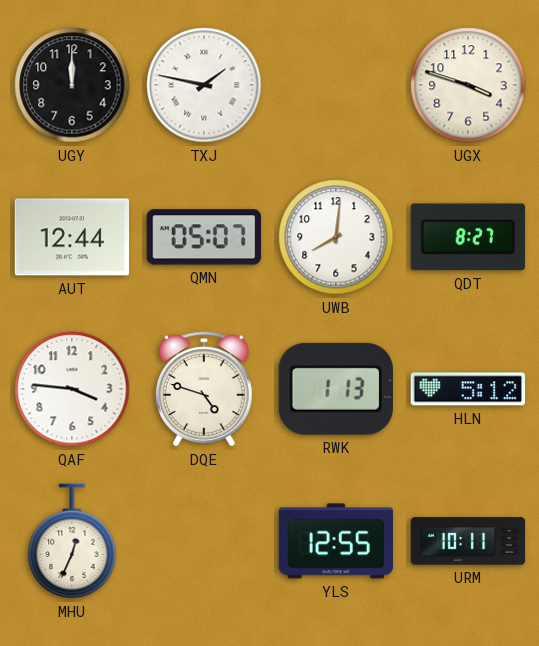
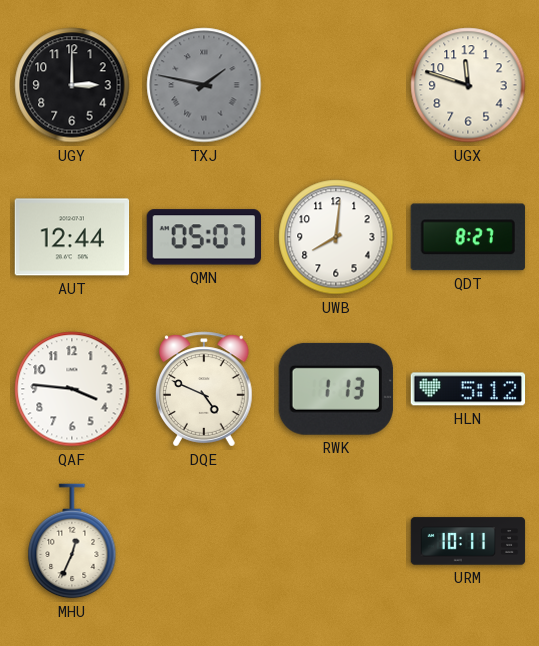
UGY: 12:00 -> 3:00 (72, 85)
TXJ dial: white -> grey (204, 85)
UGX: 3:48 -> 11:48 (468, 85)
DQE: 4:48 -> 4:49 (205, 389)
YLS: 12:55 -> none (335, 541)
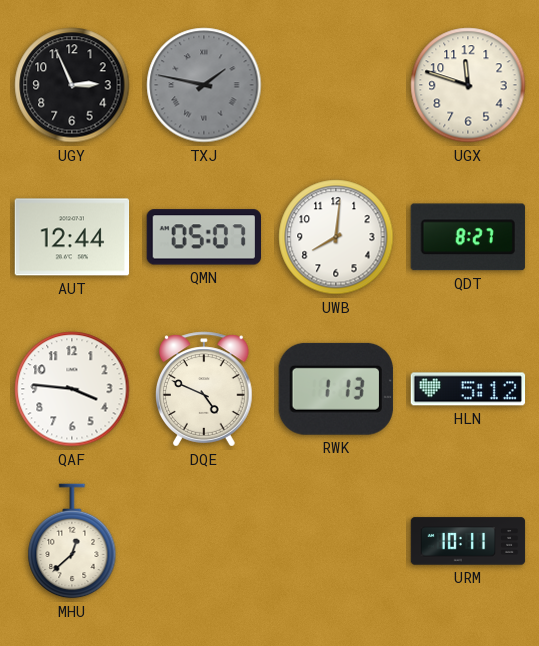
UGY: 3:00 -> 2:56 (72, 85)
MHU: 12:34 -> 12:38 (72, 541)
